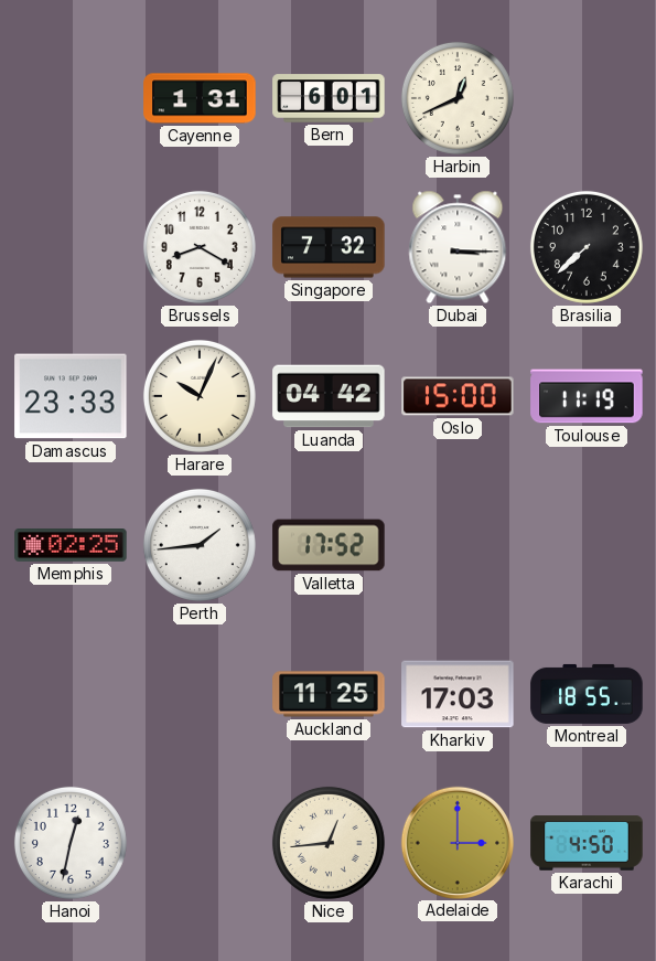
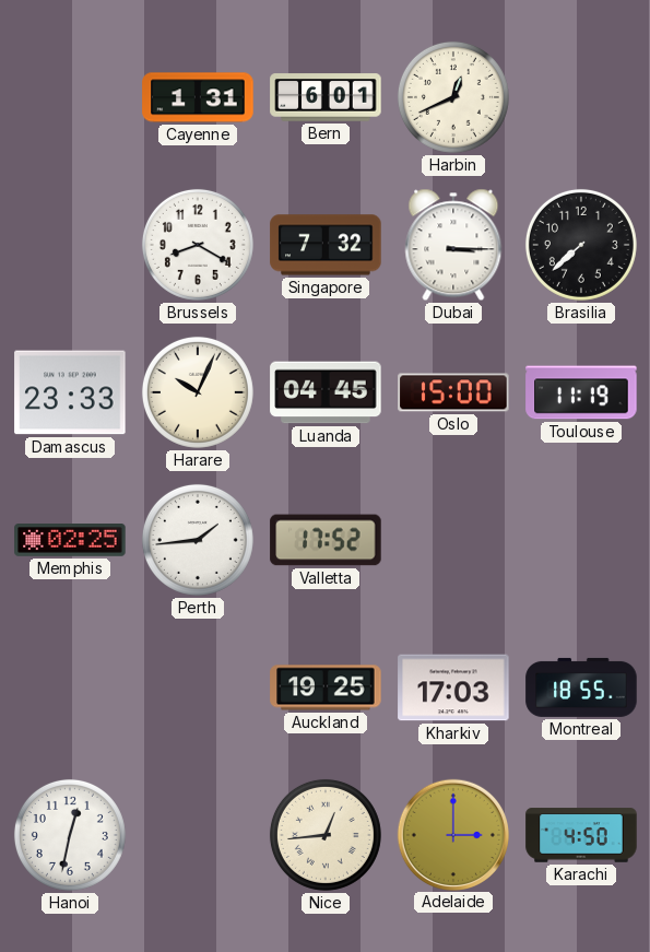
Luanda: 04:42 -> 04:45 (326, 392)
Auckland: 11:25 -> 19:25 (326, 687)
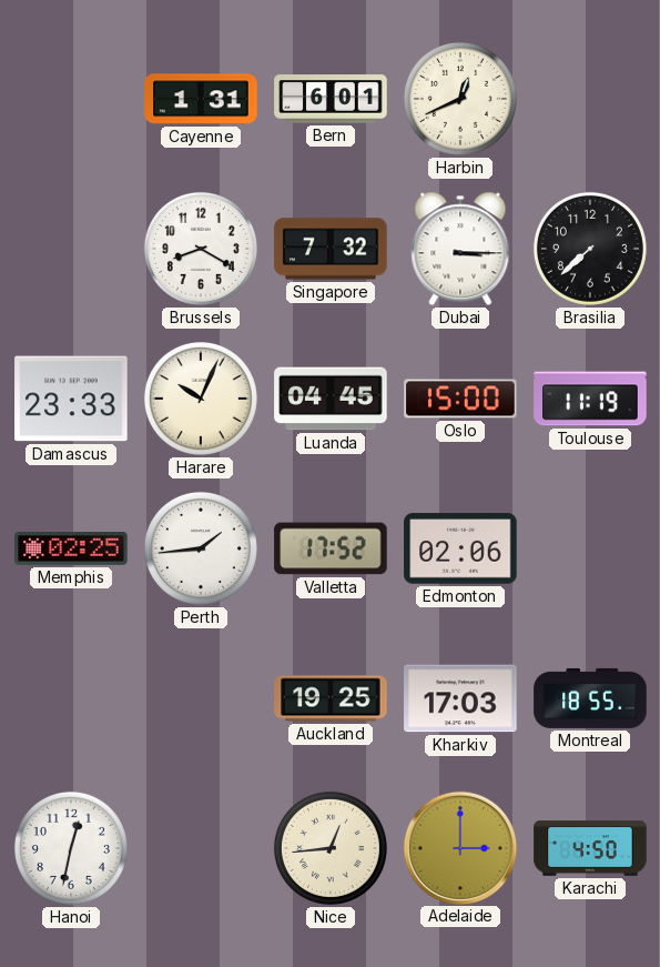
Edmonton: none -> 02:06 (460, 548)
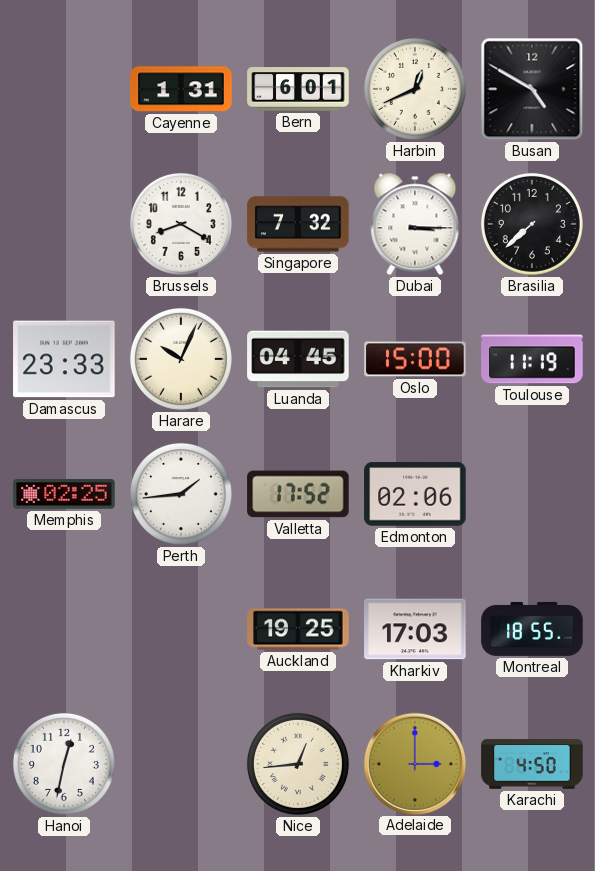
Busan: none -> 4:50 (532, 89)
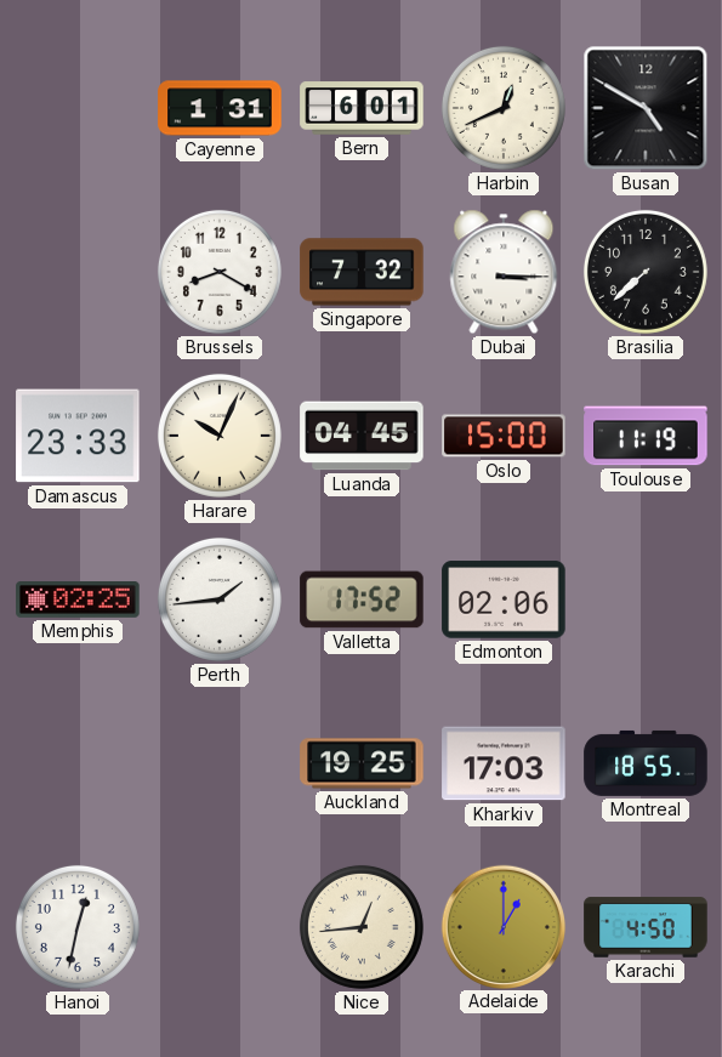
Adelaide: 3:00 -> 1:00 (502, 926)
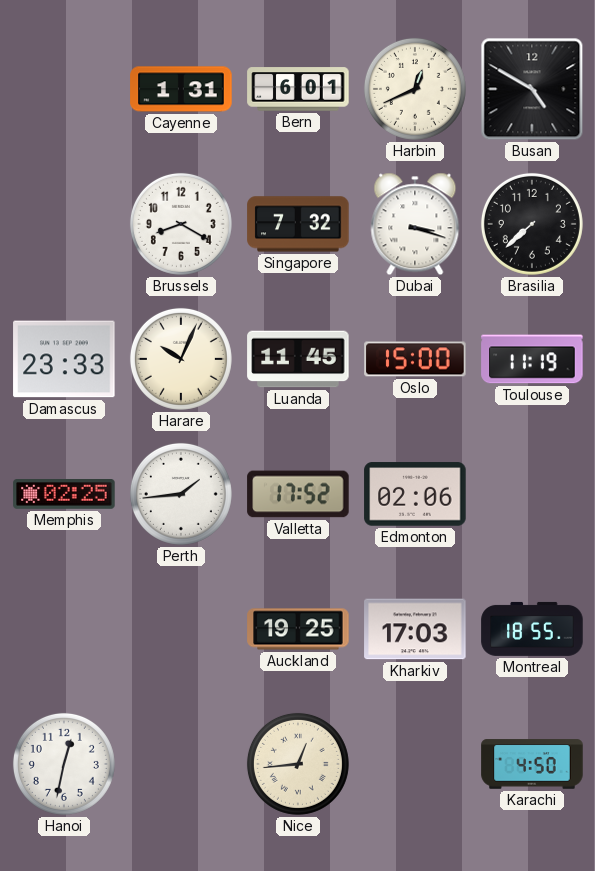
Dubai: 3:15 -> 3:18 (415, 224)
Luanda: 04:45 -> 11:45 (298, 359)
Adelaide: 1:00 -> none (502, 926)
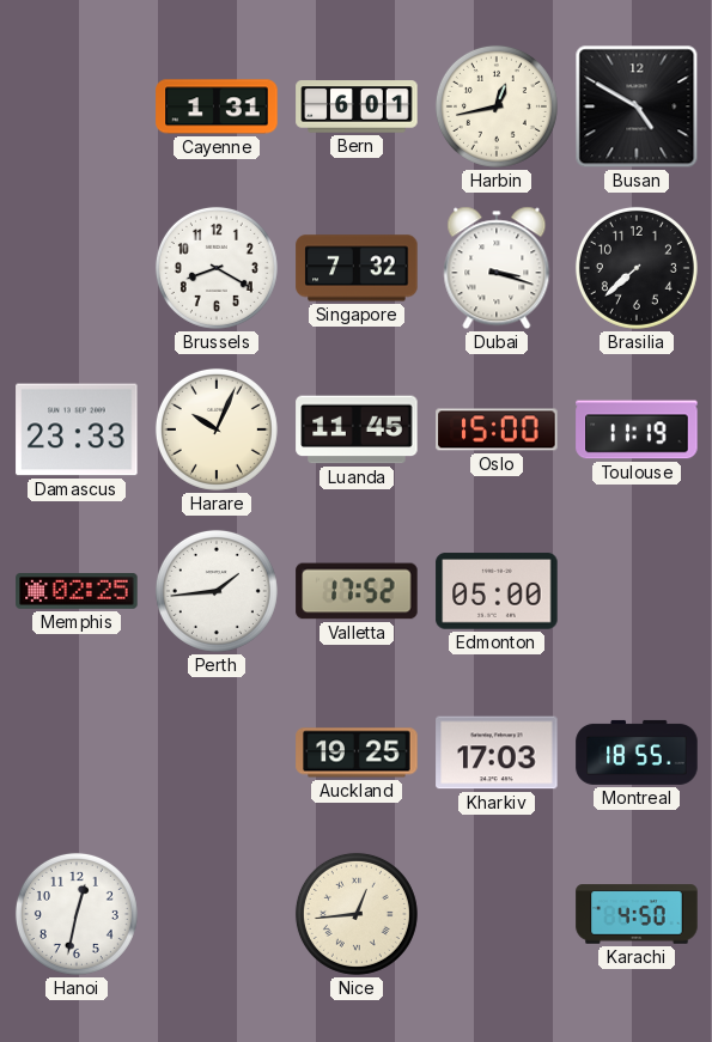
Harbin: 12:41 -> 12:43 (497, 106)
Edmonton: 02:06 -> 05:00 (497, 591)
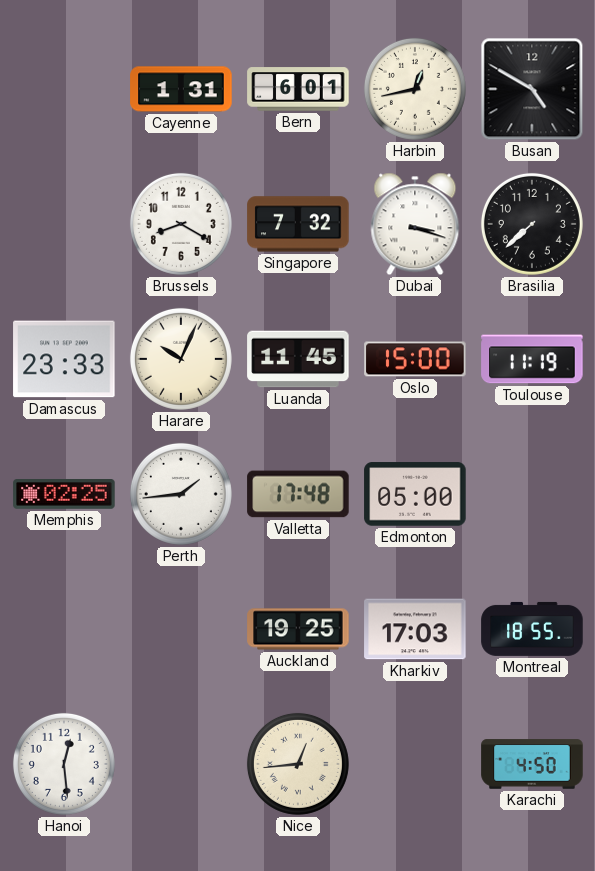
Valletta: 17:52 -> 17:48 (298, 494)
Hanoi: 12:32 -> 12:29 (64, 764)
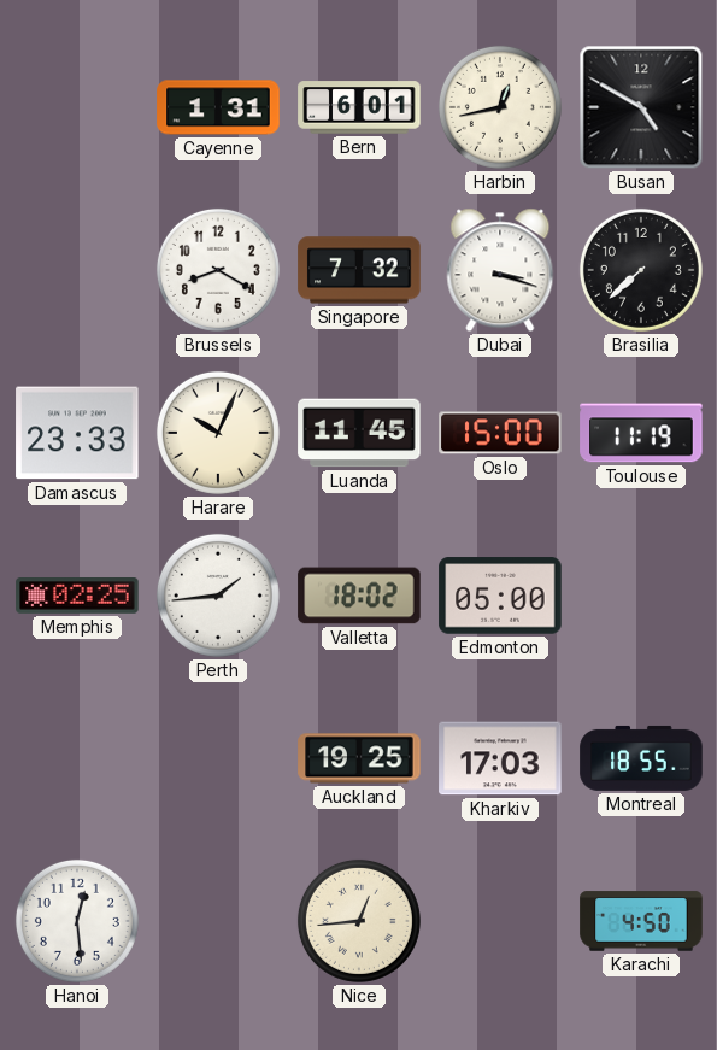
Valletta: 17:48 -> 18:02 (359, 596)
